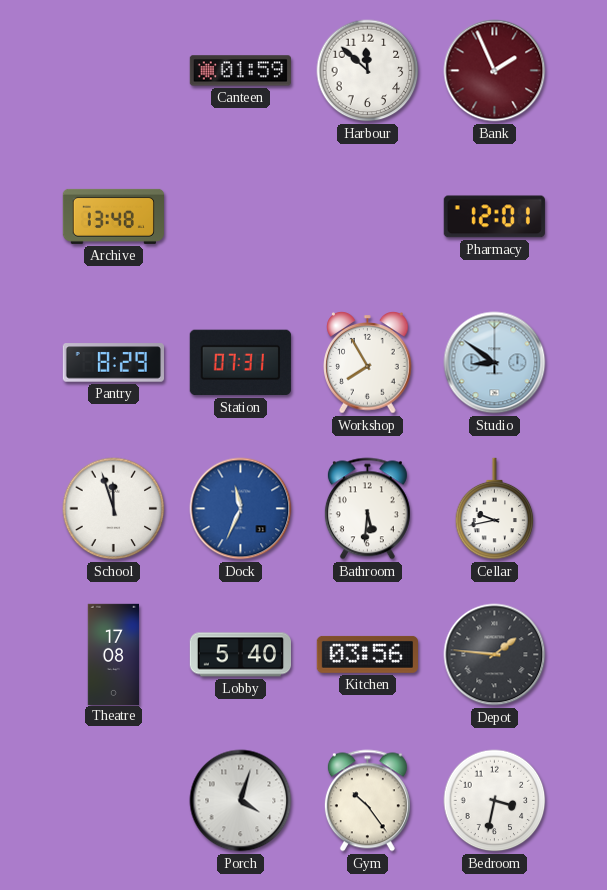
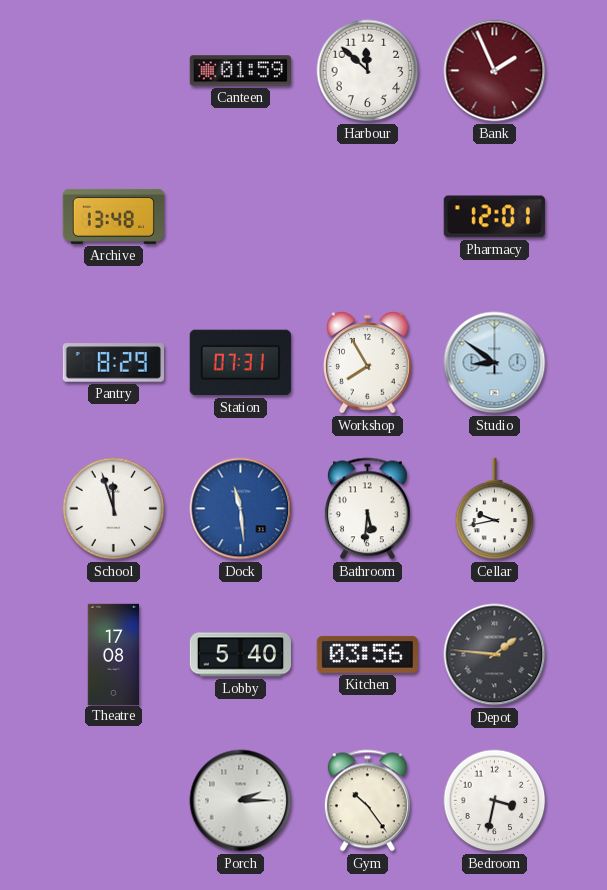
Dock: 11:34 -> 11:29 (241, 509)
Porch: 4:03 -> 2:15 (241, 801)
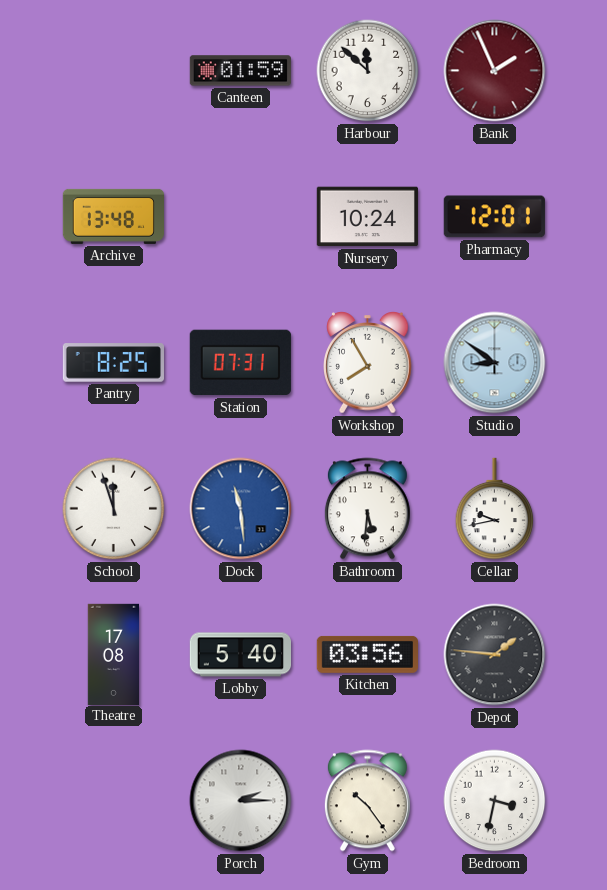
Nursery: none -> 10:24 (367, 217)
Pantry: 8:29 -> 8:25 (113, 363)
